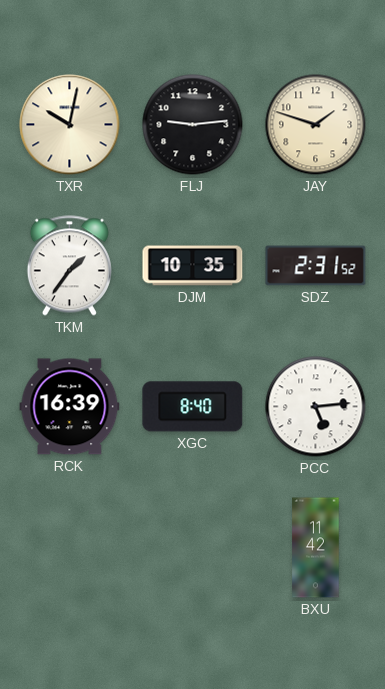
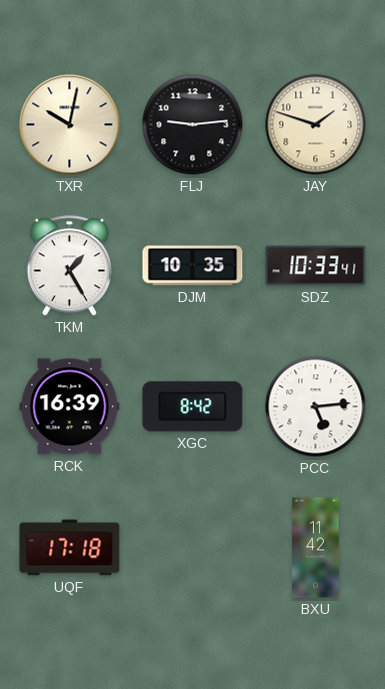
TKM: 1:36 -> 1:25 (69, 266)
SDZ: 2:31 -> 10:33 (316, 266)
XGC: 8:40 -> 8:42 (193, 407)
UQF: none -> 17:18 (70, 548)
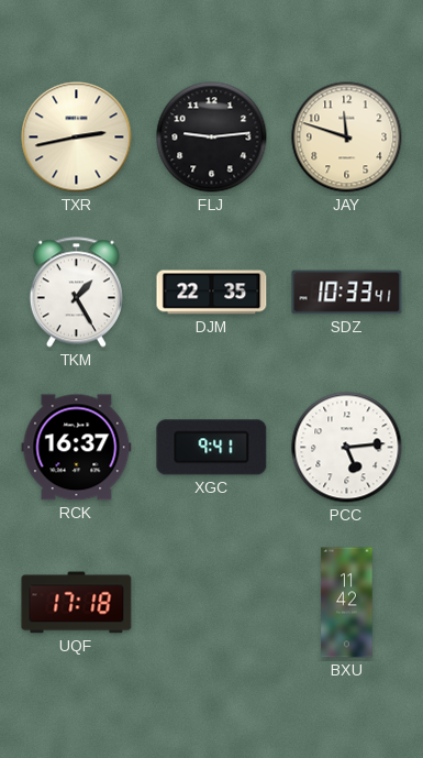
TXR: 10:02 -> 2:43 (77, 138)
JAY: 1:48 -> 11:48 (347, 138)
DJM: 10:35 -> 22:35 (212, 293)
RCK: 16:39 -> 16:37 (77, 448)
XGC: 8:42 -> 9:41 (212, 448)
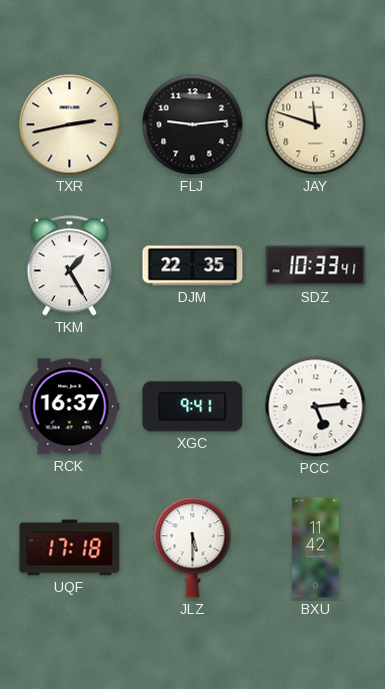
JLZ: none -> 5:30 (193, 548)
